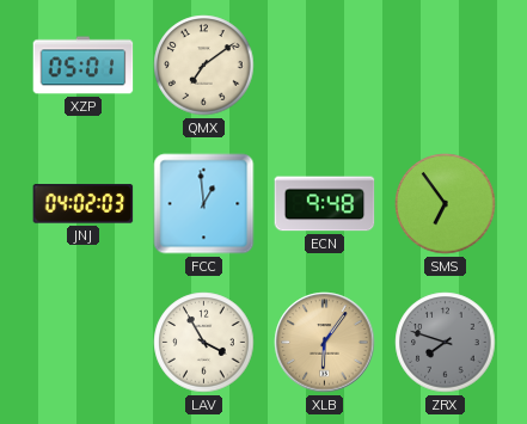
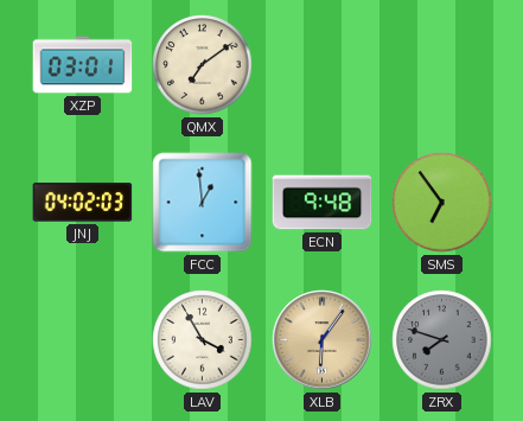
XZP: 05:01 -> 03:01 (83, 65)
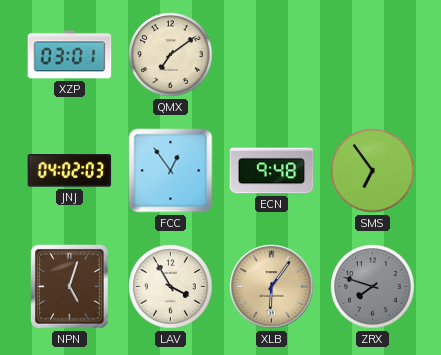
FCC: 12:59 -> 12:54 (171, 171)
NPN: none -> 5:03 (70, 287)
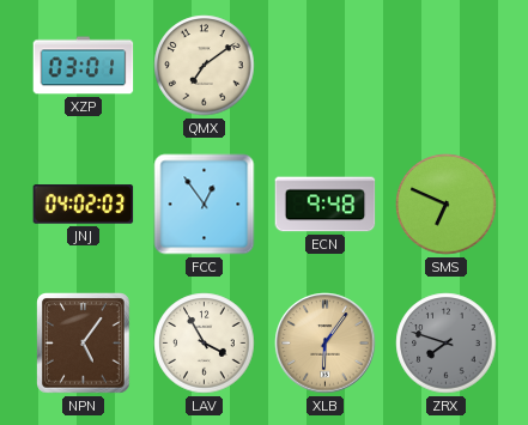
SMS: 6:54 -> 6:49 (447, 205)
NPN: 5:03 -> 5:06 (84, 344)
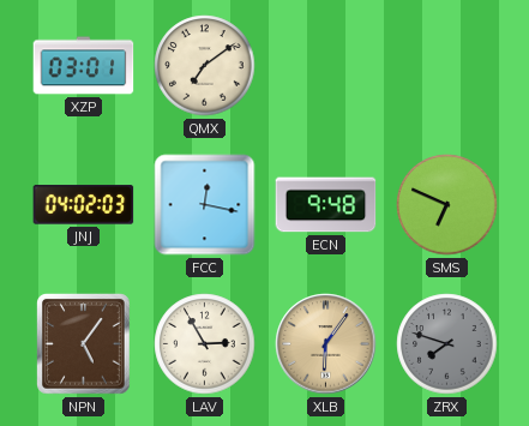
FCC: 12:54 -> 12:17 (205, 205)
LAV: 3:55 -> 2:55 (205, 344)
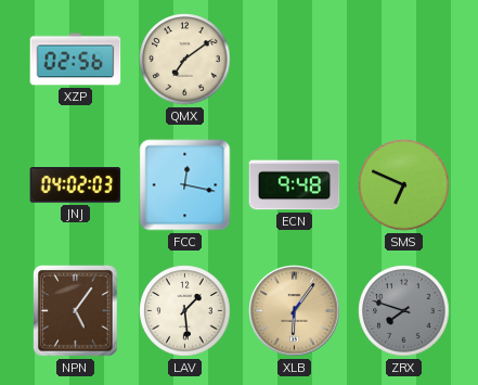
XZP: 03:01 -> 02:56 (76, 60)
LAV: 2:55 -> 1:29 (185, 311)
